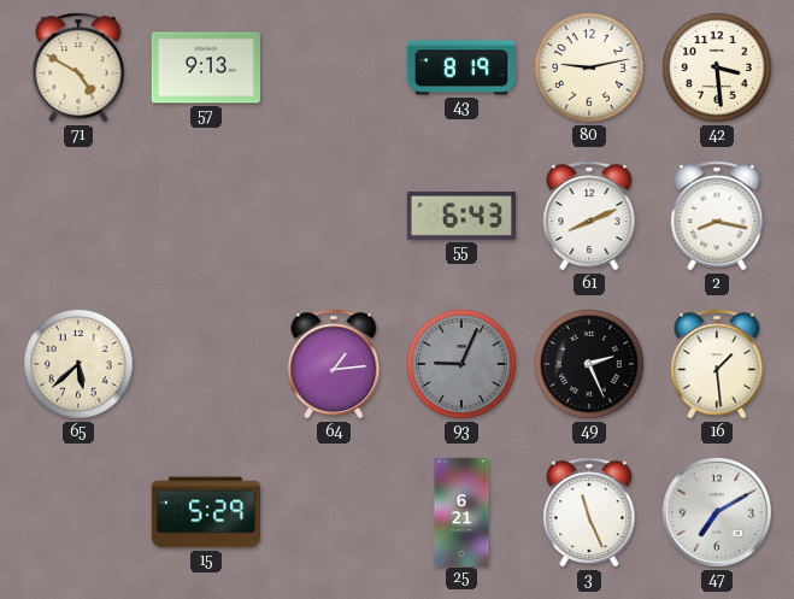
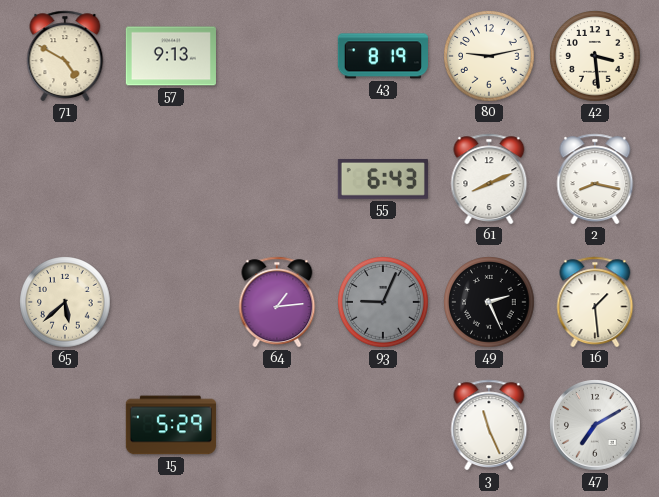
25: 6:21 -> none (461, 511)
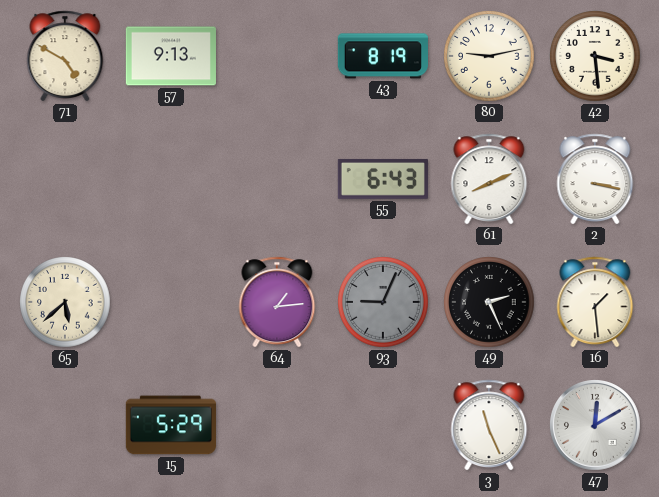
2: 8:17 -> 3:17 (595, 179)
47: 7:10 -> 12:10 (596, 426)
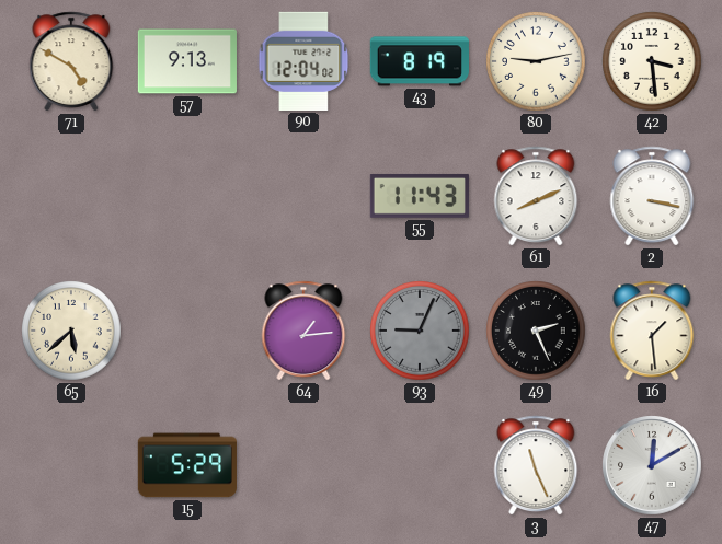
90: none -> 12:04 (303, 61)
55: 6:43 -> 11:43 (420, 196)
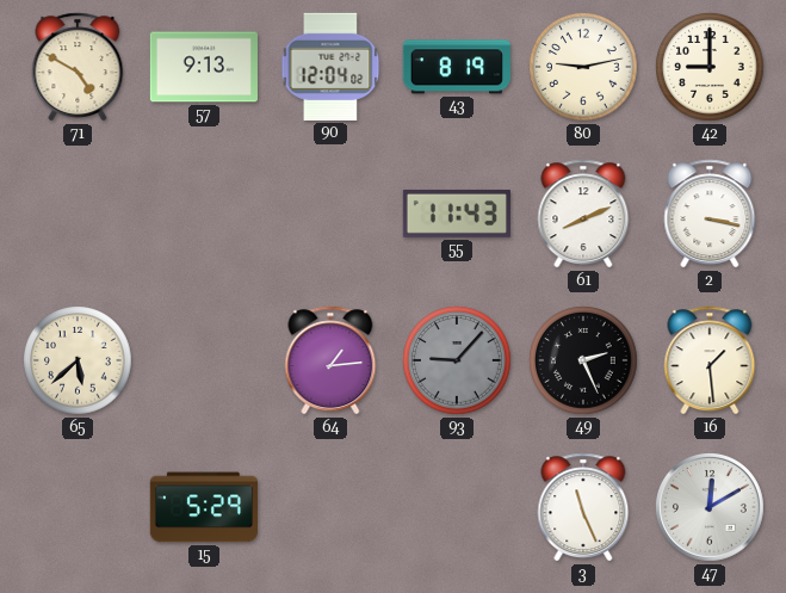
42: 3:29 -> 9:00 (710, 67)
93: 9:04 -> 9:07 (457, 360)
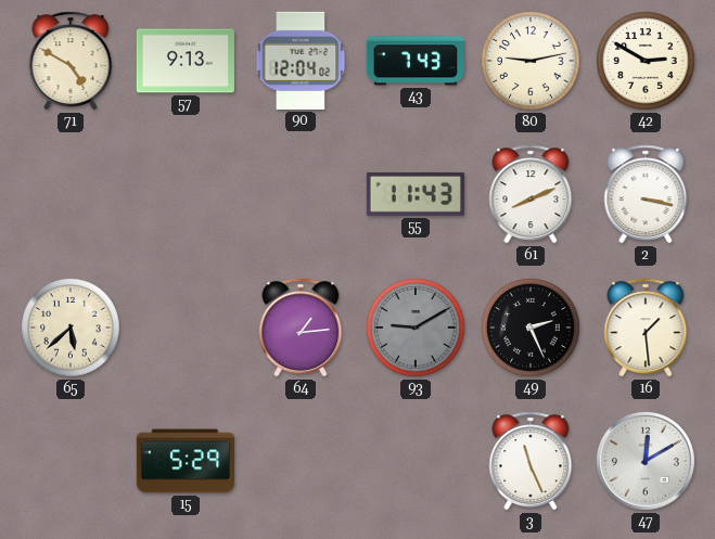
43: 8:19 -> 7:43 (416, 61)
42: 9:00 -> 2:50 (646, 61)
93: 9:07 -> 9:10 (416, 328)
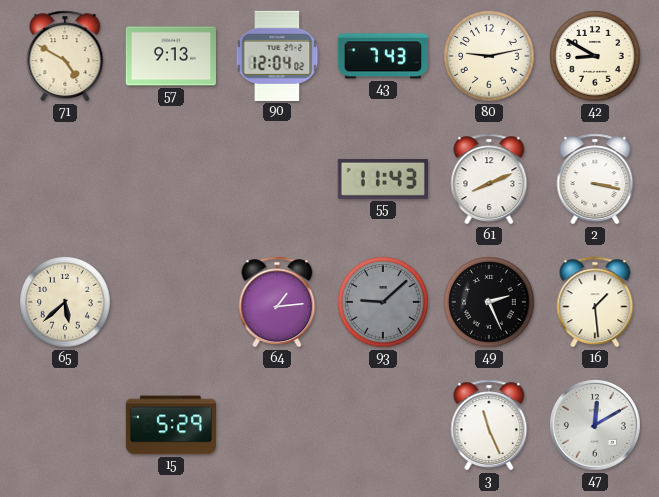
42: 2:50 -> 8:50 (595, 56)
93: 9:10 -> 9:08 (383, 302)
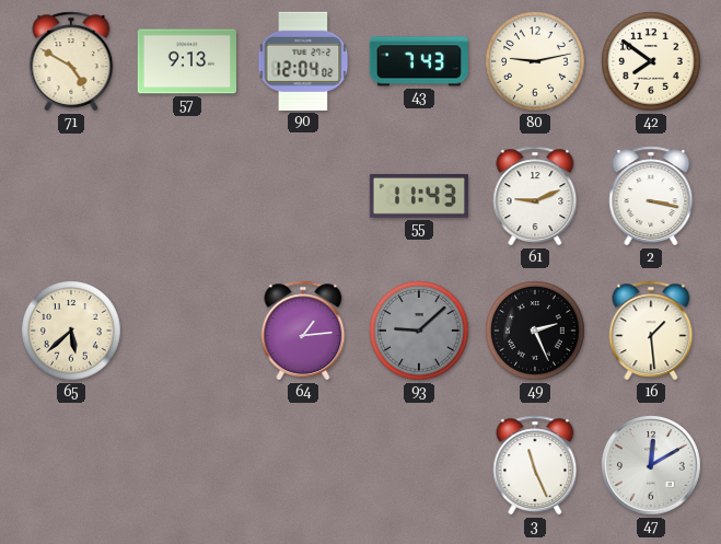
42: 8:50 -> 7:51 (651, 61)
61: 8:11 -> 9:11 (535, 196)
15: 5:29 -> none (171, 425)
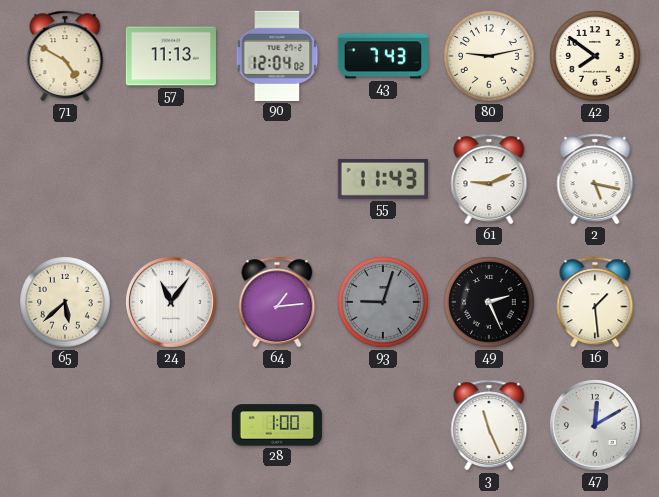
57: 9:13 -> 11:13 (171, 56)
2: 3:17 -> 5:17 (595, 179)
24: none -> 11:06 (172, 303)
93: 9:08 -> 9:03 (383, 302)
28: none -> 1:00 (277, 425)
